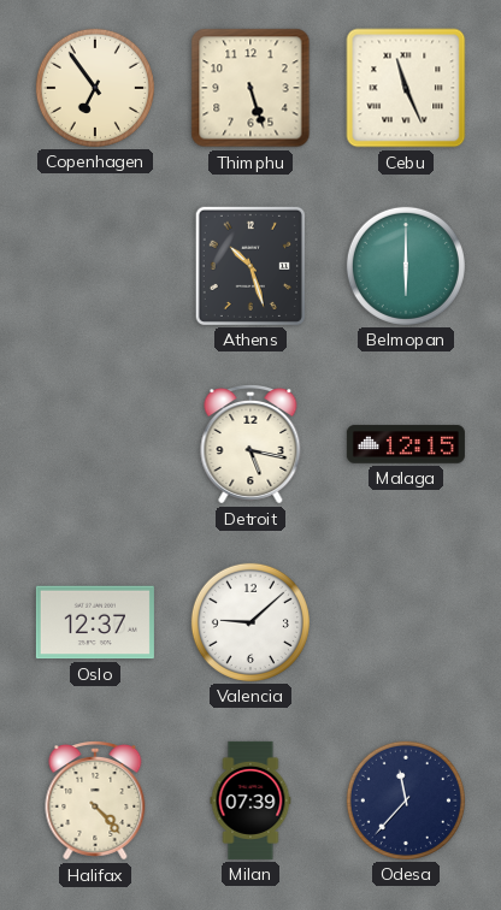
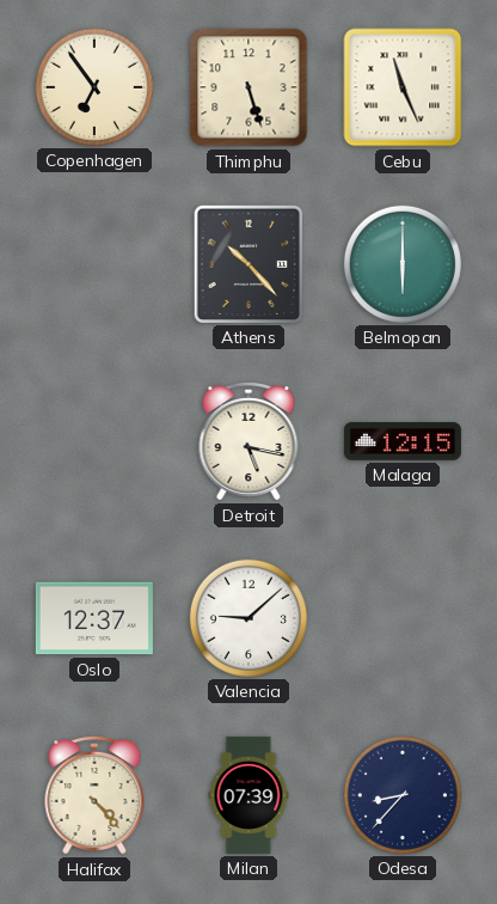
Athens: 10:27 -> 10:23 (249, 264)
Odesa: 11:37 -> 8:37 (403, 795)
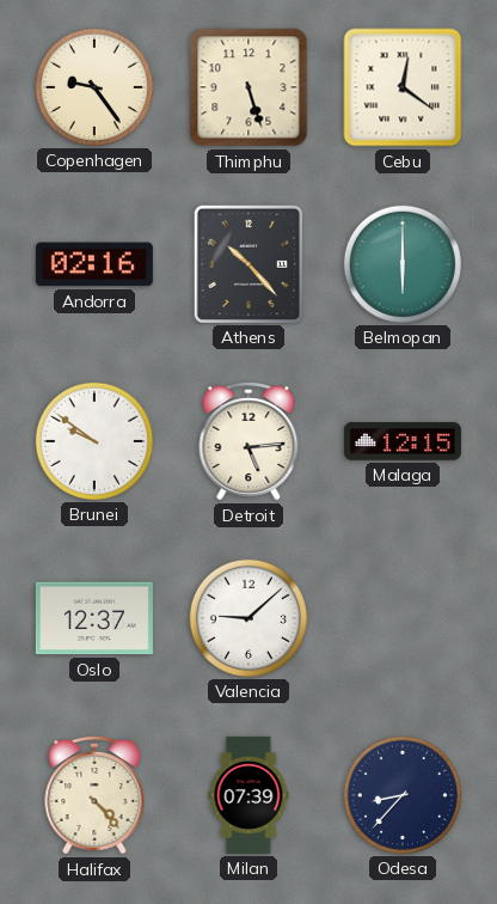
Copenhagen: 6:54 -> 9:24 (94, 87)
Cebu: 11:26 -> 12:21 (403, 87)
Andorra: none -> 02:16 (94, 264)
Brunei: none -> 9:51 (94, 441)
Detroit: 5:17 -> 5:14 (249, 442)
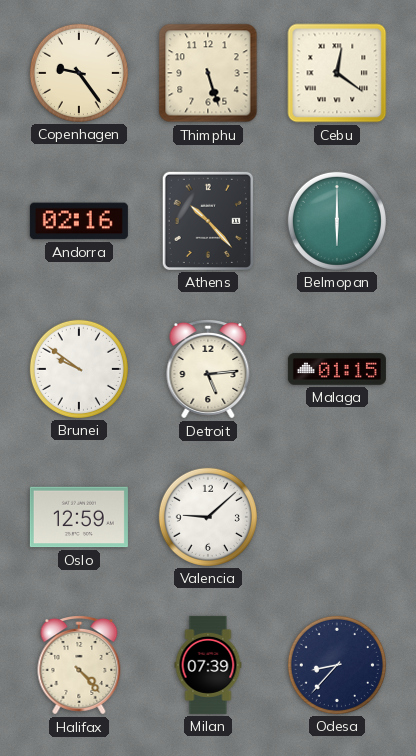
Malaga: 12:15 -> 01:15 (337, 369)
Oslo: 12:37 -> 12:59 (79, 517)
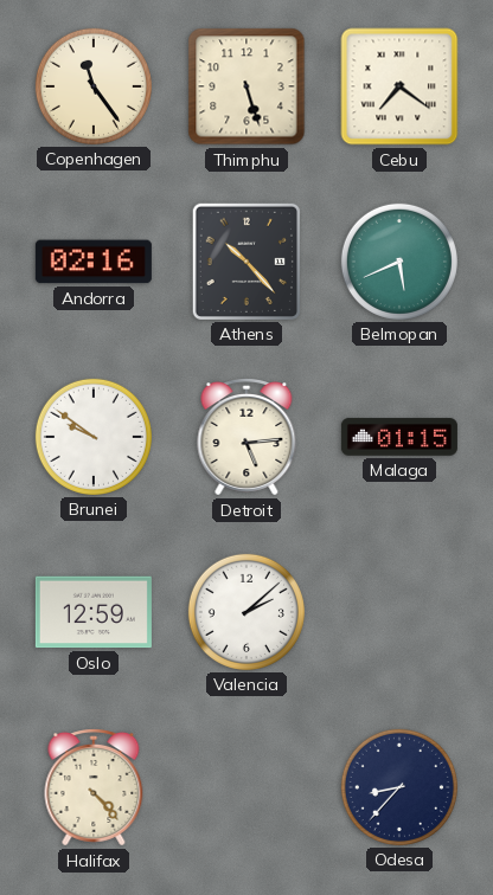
Copenhagen: 9:24 -> 11:24 (94, 86)
Cebu: 12:21 -> 7:21 (399, 86)
Belmopan: 6:00 -> 5:41 (399, 262)
Valencia: 9:08 -> 2:08 (246, 612)
Milan: 07:39 -> none (208, 665)
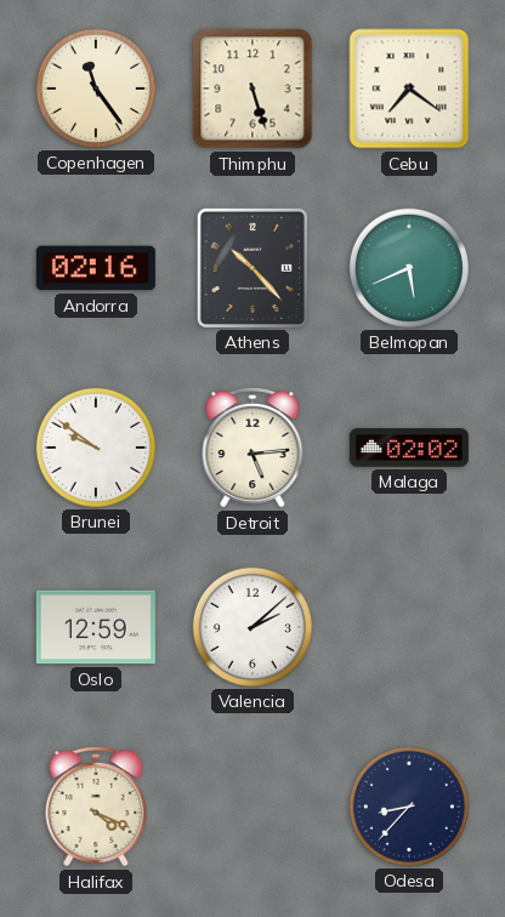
Malaga: 01:15 -> 02:02 (409, 448)
Halifax: 4:23 -> 4:19 (96, 808)
